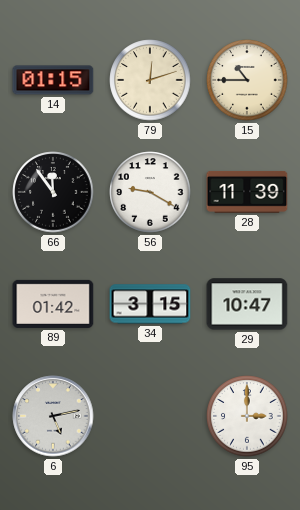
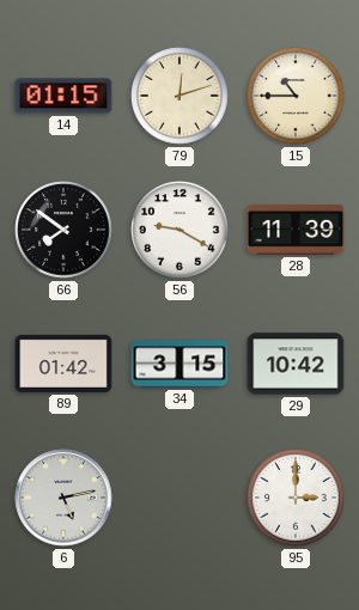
66: 11:54 -> 7:51 (63, 230)
29: 10:47 -> 10:42 (296, 364)
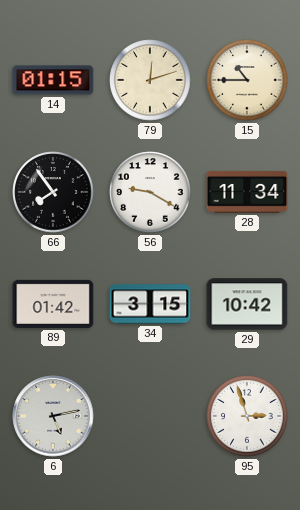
66: 7:51 -> 7:54 (53, 192)
28: 11:39 -> 11:34 (247, 192)
95: 3:00 -> 2:57 (247, 416)
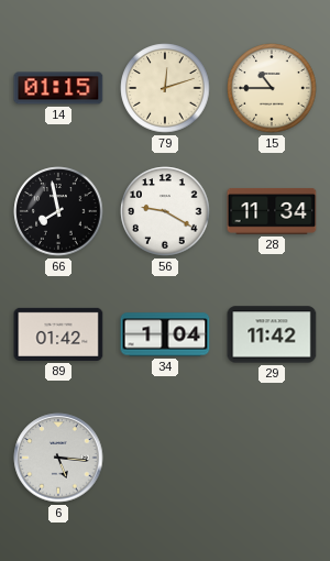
66: 7:54 -> 7:58 (58, 211)
34: 3:15 -> 1:04 (165, 334)
29: 10:42 -> 11:42 (272, 334)
6: 5:13 -> 5:16 (58, 458)
95: 2:57 -> none (247, 416)
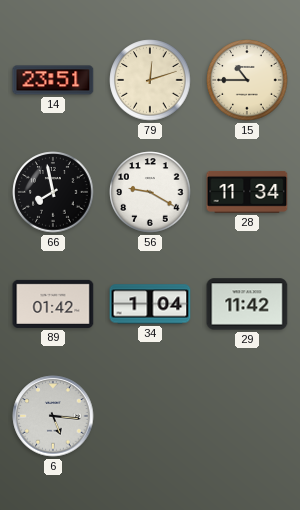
14: 01:15 -> 23:51 (53, 80)
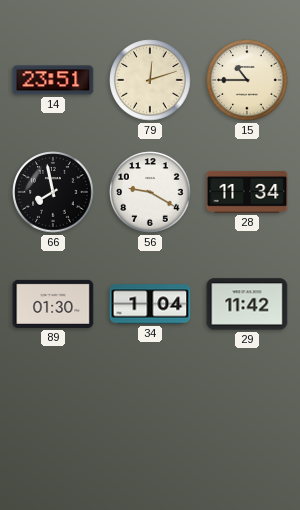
89: 01:42 -> 01:30 (53, 304)
6: 5:16 -> none (53, 416)
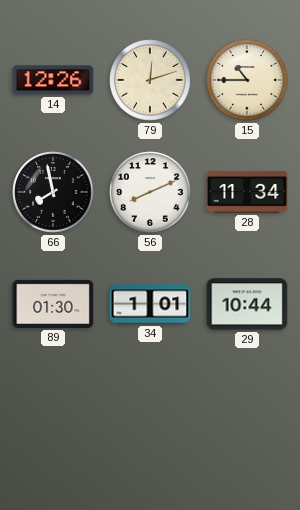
14: 23:51 -> 12:26 (53, 80)
56: 9:20 -> 8:11 (150, 192)
34: 1:04 -> 1:01 (150, 304)
29: 11:42 -> 10:44 (247, 304)
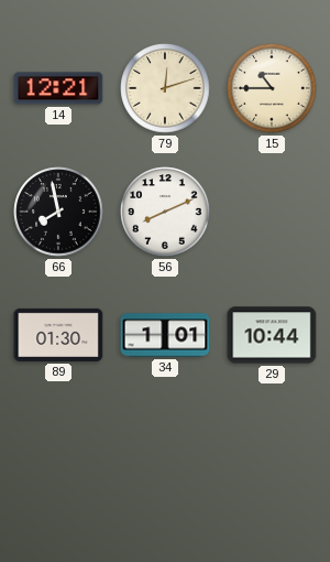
14: 12:26 -> 12:21 (58, 88)
28: 11:34 -> none (247, 192)
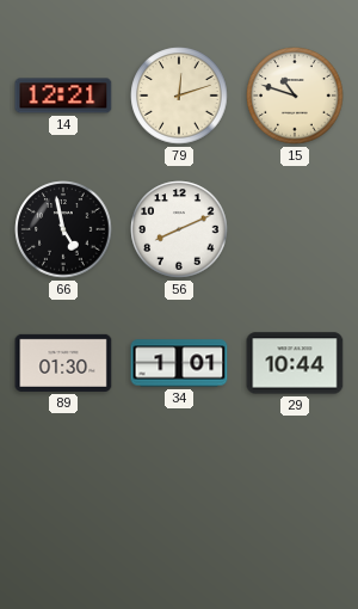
15: 10:45 -> 10:48 (295, 96)
66: 7:58 -> 4:58 (63, 229)
